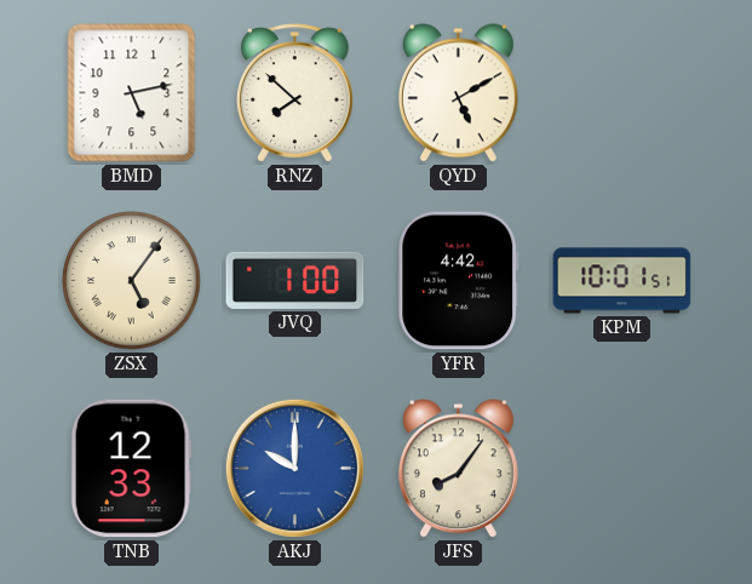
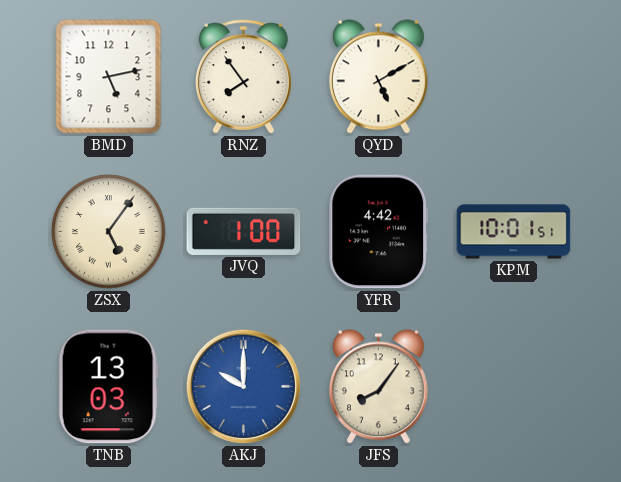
RNZ: 7:52 -> 7:54 (244, 77)
TNB: 12:33 -> 13:03 (108, 387)
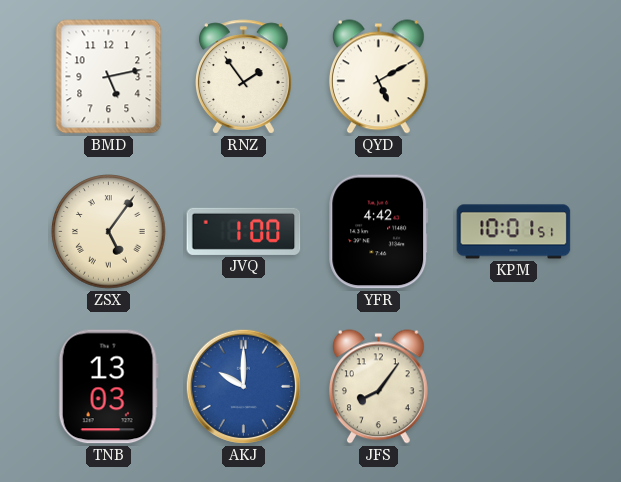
RNZ: 7:54 -> 1:54 (244, 77)
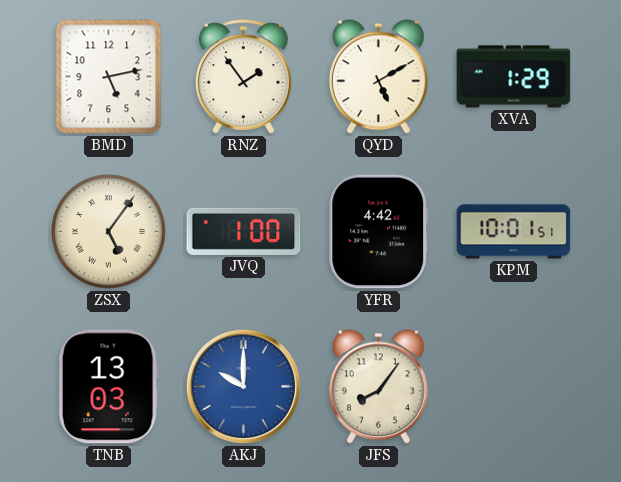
XVA: none -> 1:29 (514, 77)
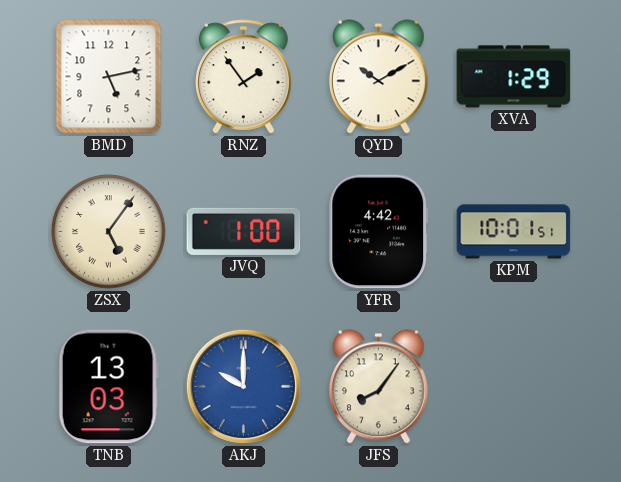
QYD: 5:10 -> 10:10 (378, 77)
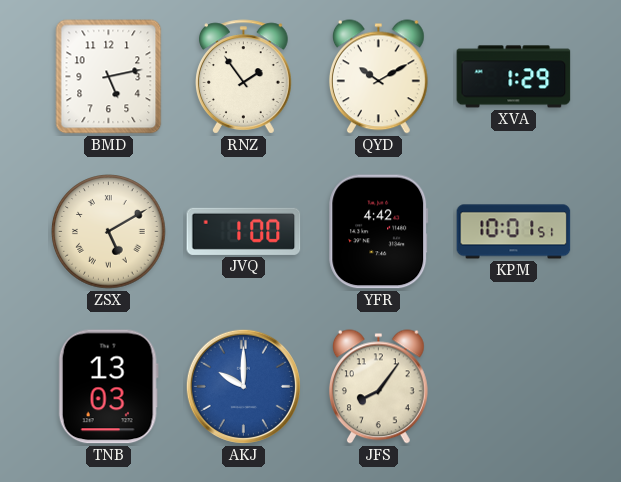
ZSX: 5:06 -> 5:10 (109, 232)
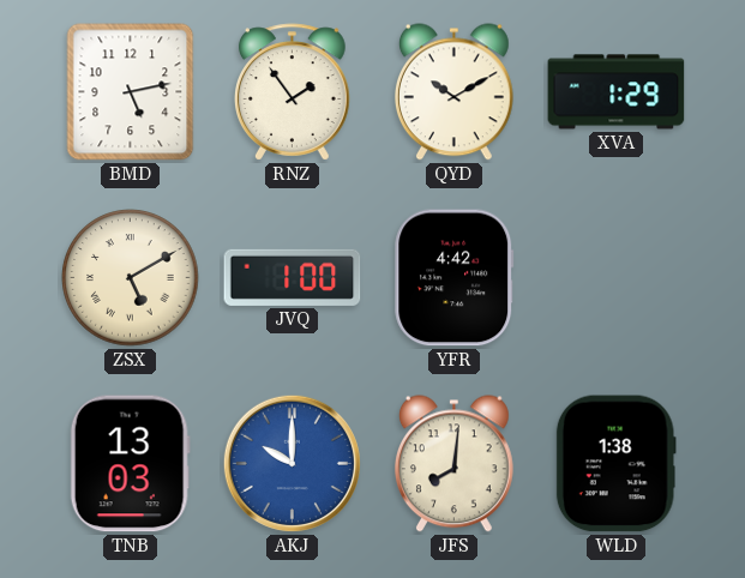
KPM: 10:01 -> none (514, 232)
JFS: 8:06 -> 8:01 (453, 464)
WLD: none -> 1:38 (615, 464)
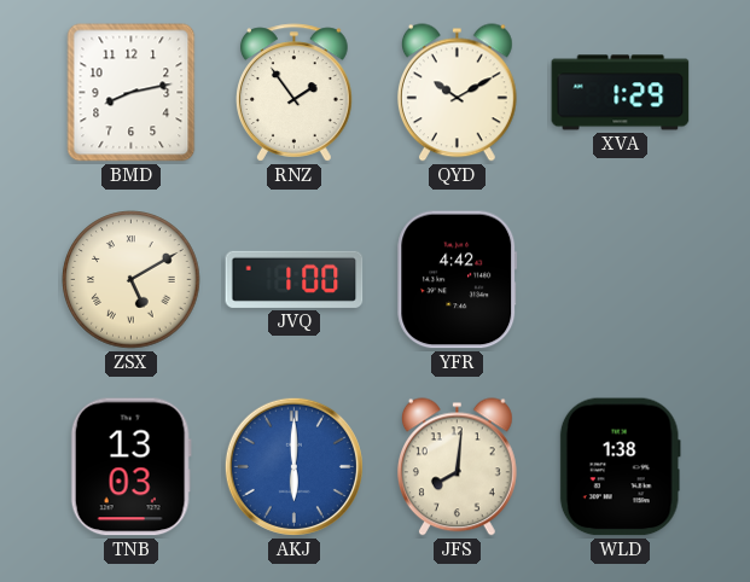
BMD: 5:13 -> 8:13 (132, 93)
AKJ: 10:00 -> 6:00 (293, 466)
